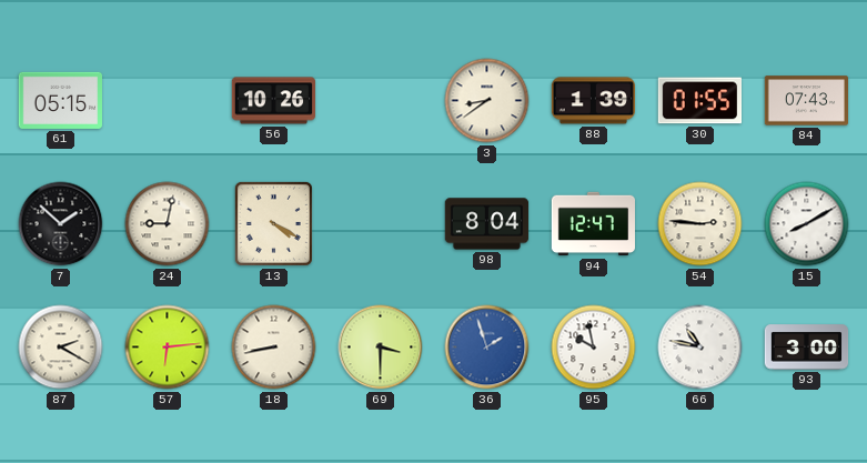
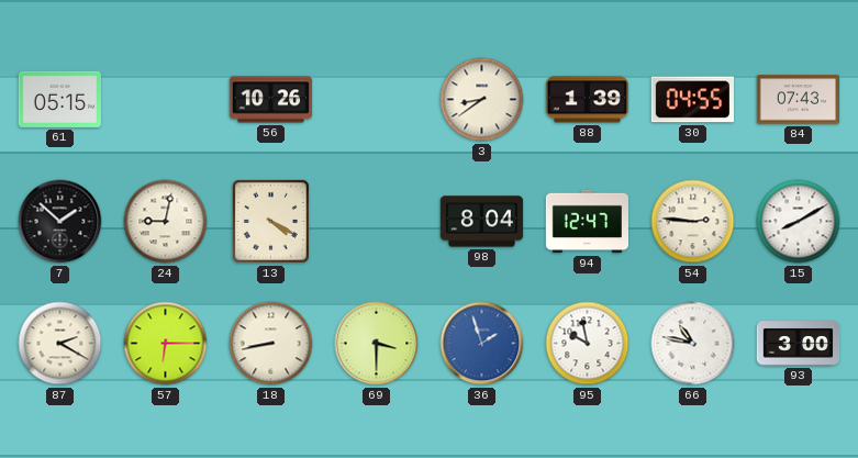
30: 01:55 -> 04:55 (692, 100)
57: 6:14 -> 6:15 (166, 344)
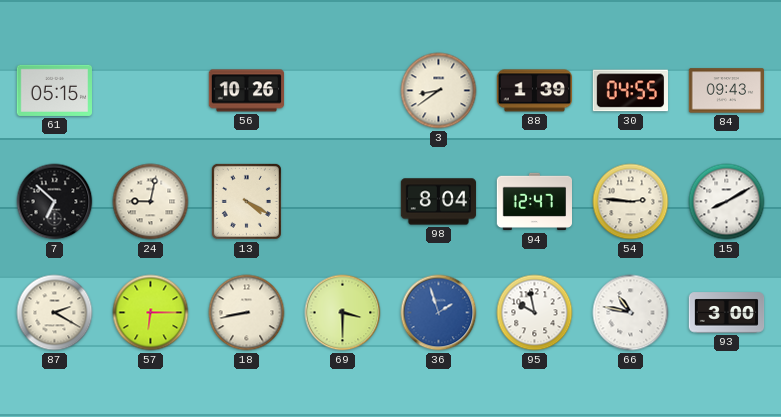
84: 07:43 -> 09:43 (727, 91)
7: 1:52 -> 6:52 (55, 202)
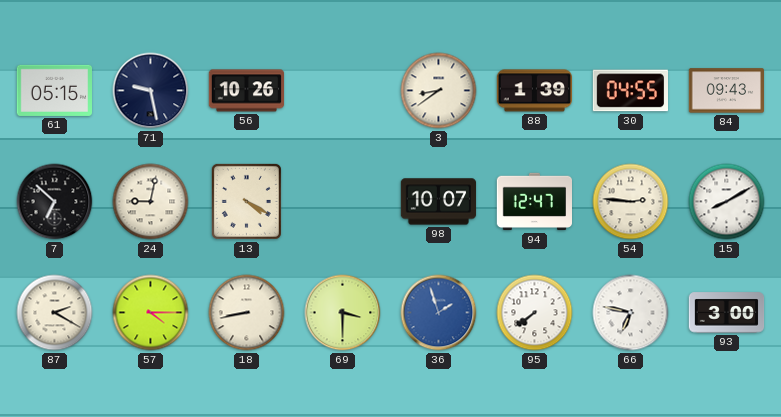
71: none -> 9:28 (151, 91)
98: 8:04 -> 10:07 (439, 202)
57: 6:15 -> 4:15 (151, 313)
95: 9:58 -> 7:39 (535, 313)
66: 10:47 -> 6:47 (631, 313)
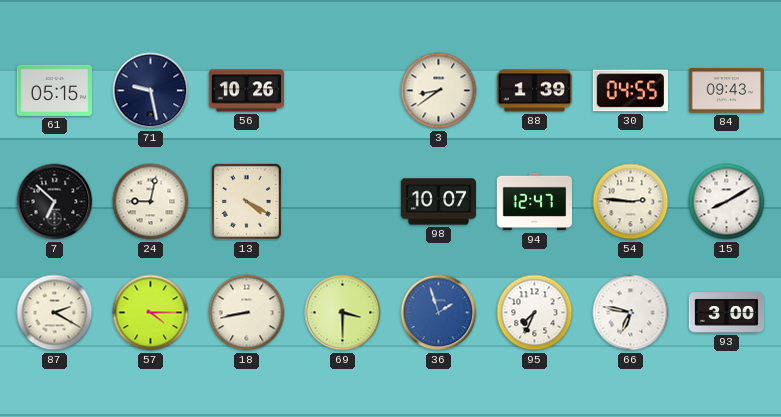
95: 7:39 -> 7:34 (535, 313)
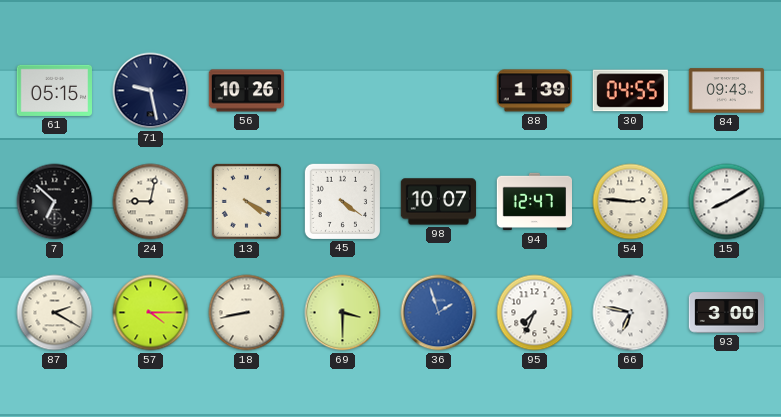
3: 8:39 -> none (439, 91)
45: none -> 4:21 (342, 201)
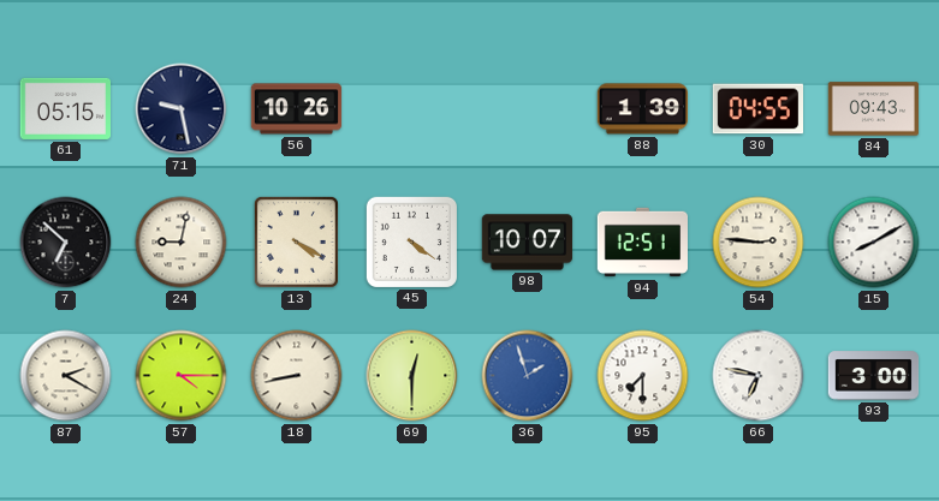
94: 12:47 -> 12:51 (642, 243)
69: 3:30 -> 12:30 (412, 376)
95: 7:34 -> 7:30 (643, 376)
